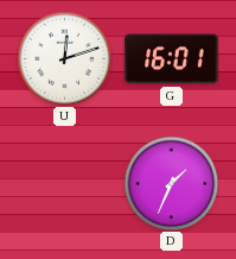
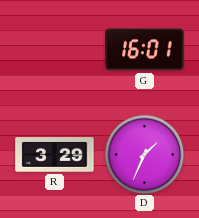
U: 12:12 -> none (64, 58)
R: none -> 3:29 (55, 155)
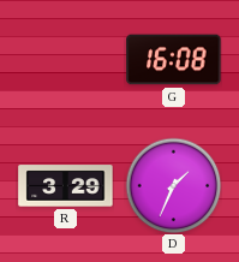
G: 16:01 -> 16:08 (174, 60)
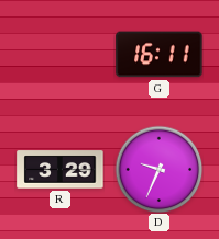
G: 16:08 -> 16:11 (160, 55)
D: 1:34 -> 9:34 (158, 169)
